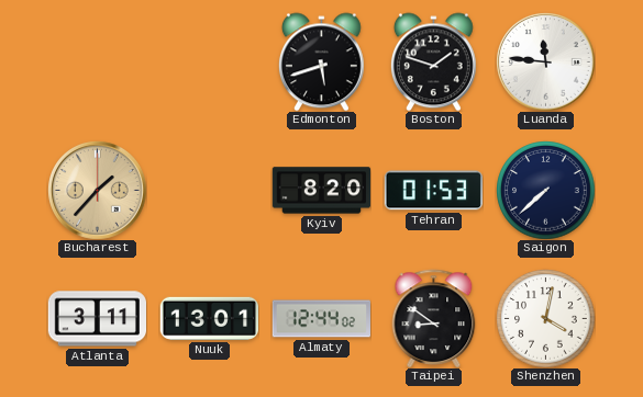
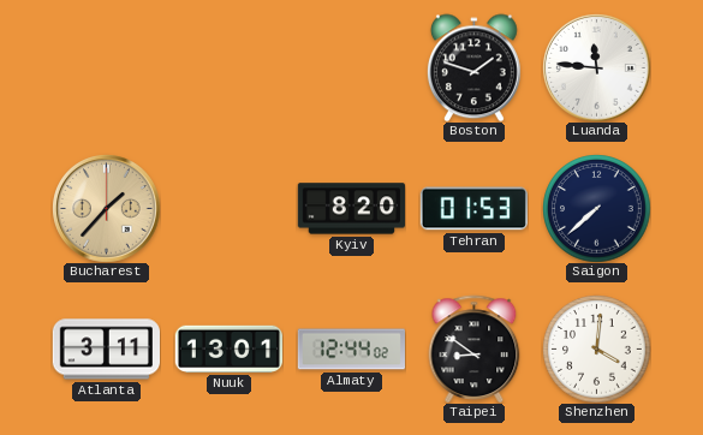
Edmonton: 5:42 -> none (321, 61)
Shenzhen: 4:02 -> 4:01 (596, 348)
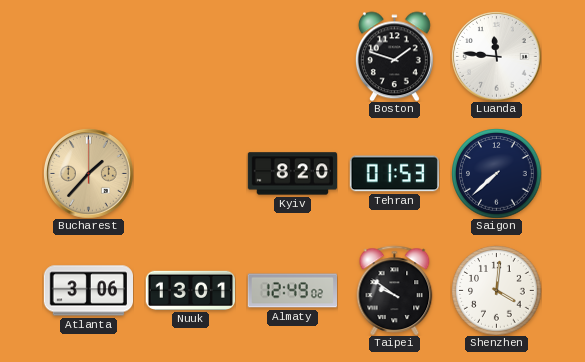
Atlanta: 3:11 -> 3:06 (88, 291)
Almaty: 12:44 -> 12:49 (292, 291)
Taipei: 8:51 -> 9:51 (395, 290)
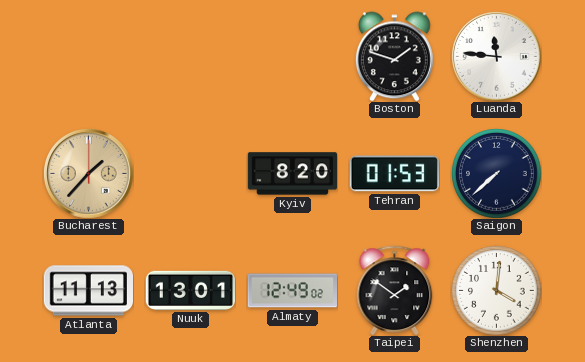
Atlanta: 3:06 -> 11:13 (88, 291)
Taipei: 9:51 -> 1:51 (395, 290)
